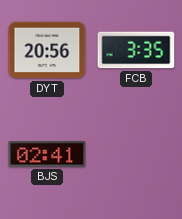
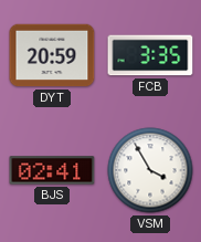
DYT: 20:56 -> 20:59 (52, 55)
VSM: none -> 3:55 (150, 170)
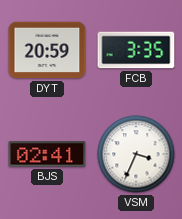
VSM: 3:55 -> 3:34 (136, 154)
